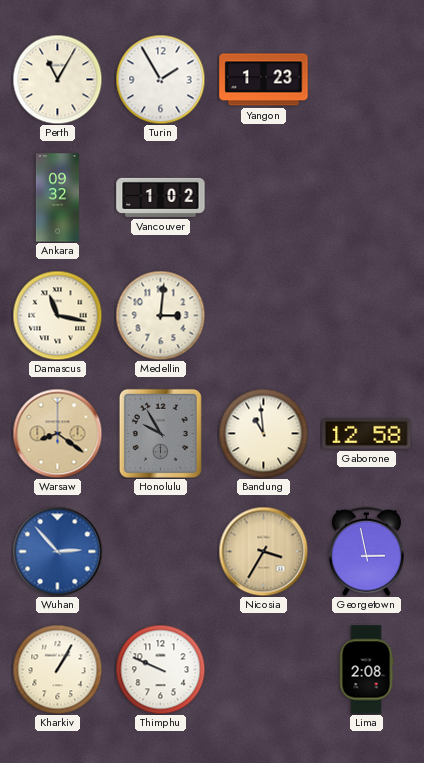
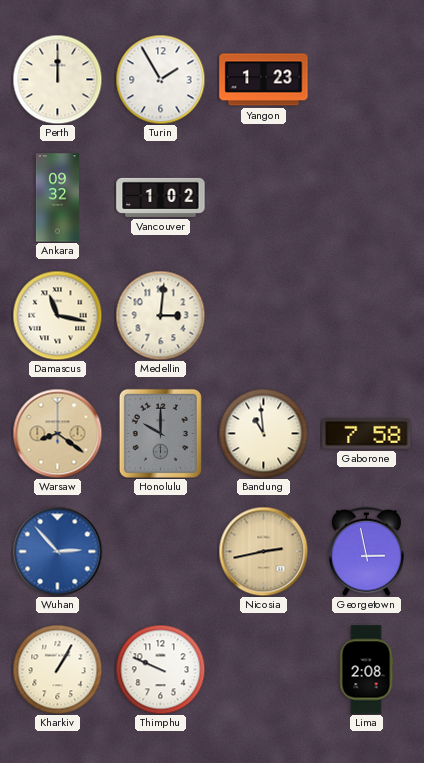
Perth: 11:05 -> 12:00 (57, 79)
Honolulu: 9:55 -> 10:00 (160, 433)
Gaborone: 12:58 -> 7:58 (367, 434)
Nicosia: 3:35 -> 2:43 (263, 551)
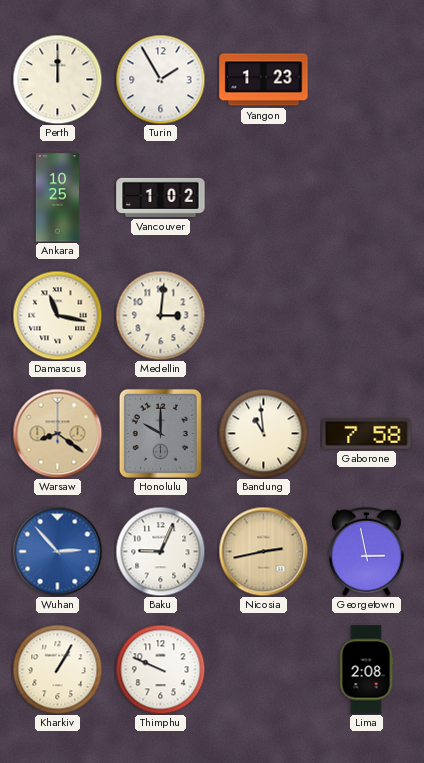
Ankara: 09:32 -> 10:25 (57, 198)
Baku: none -> 9:04 (160, 551)
